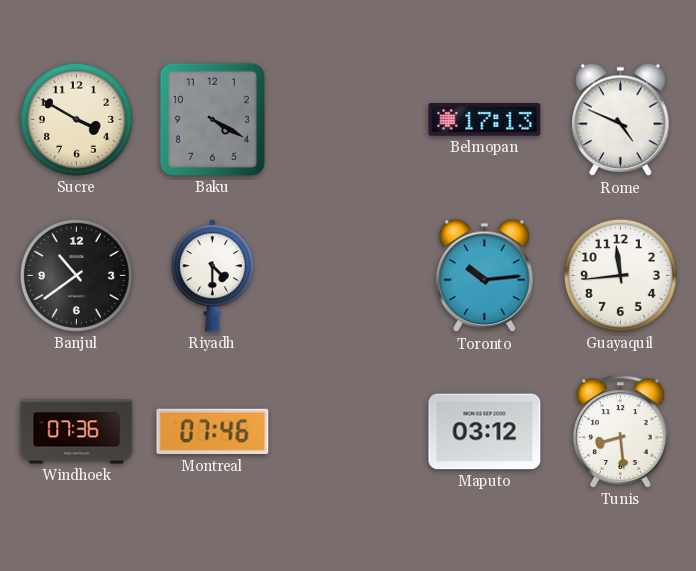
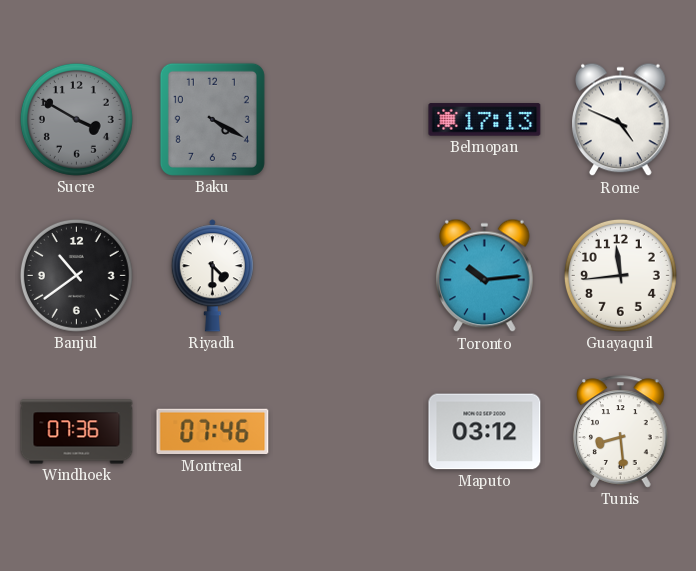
Sucre dial: cream -> grey (76, 119)
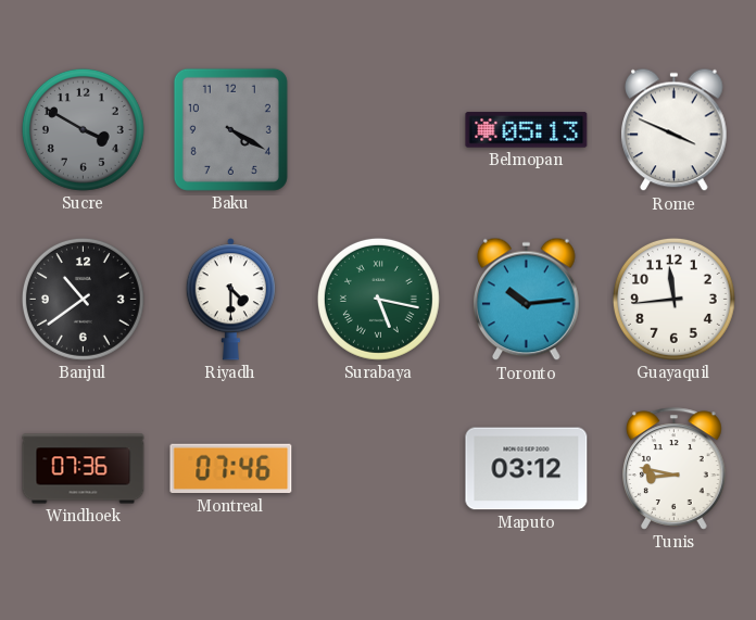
Belmopan: 17:13 -> 05:13 (527, 130)
Rome: 4:49 -> 3:49 (675, 130)
Surabaya: none -> 5:17 (378, 299)
Tunis: 8:29 -> 8:47 (675, 469)
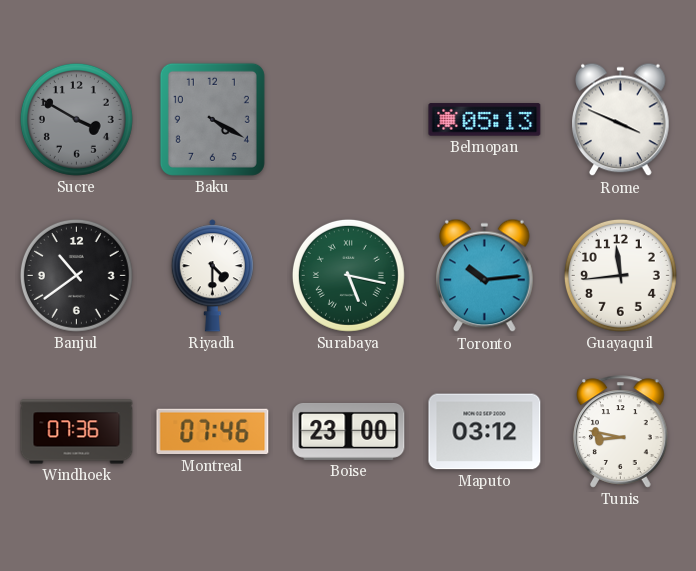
Boise: none -> 23:00 (349, 431)
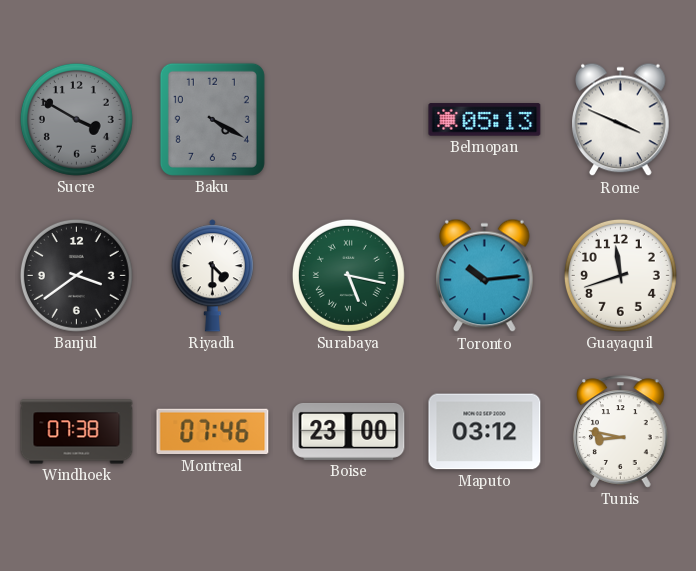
Banjul: 10:39 -> 3:39 (76, 275)
Guayaquil: 11:44 -> 11:42 (620, 275)
Windhoek: 07:36 -> 07:38 (77, 432)
